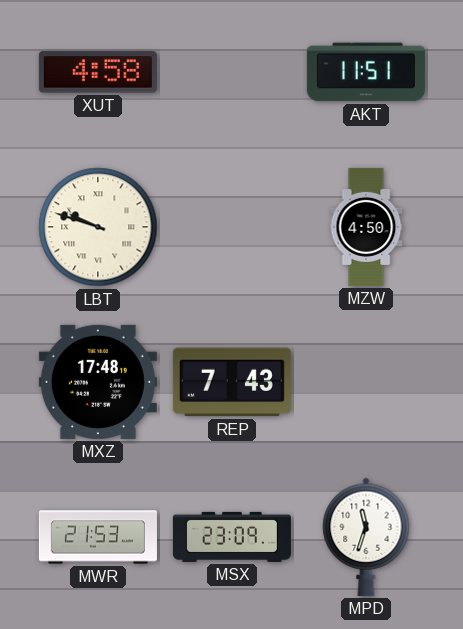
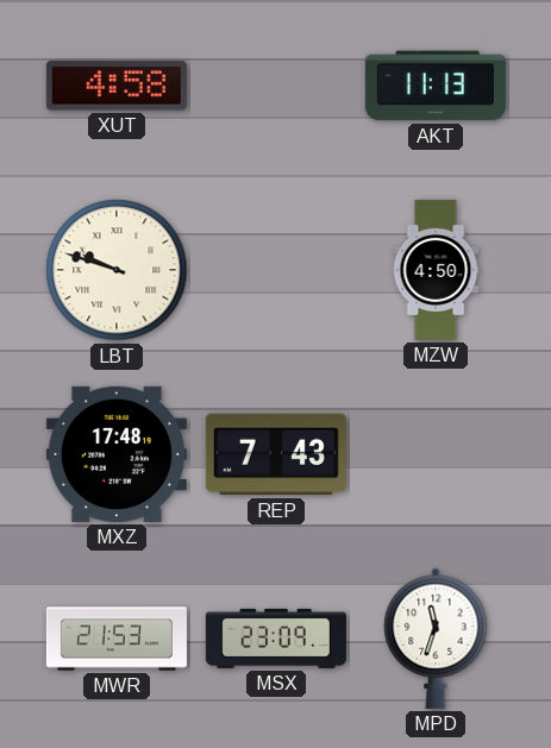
AKT: 11:51 -> 11:13 (436, 86)
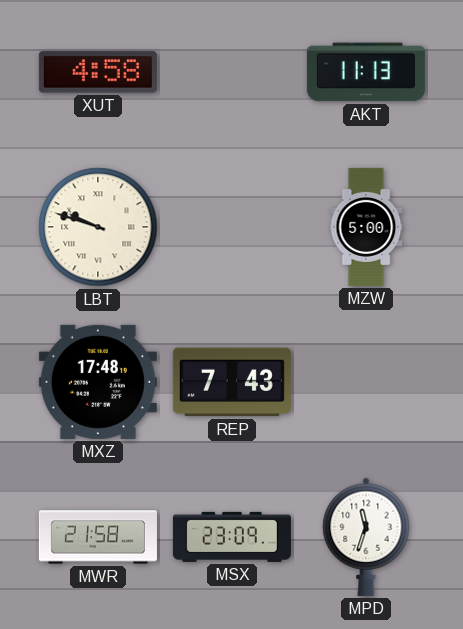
MZW: 4:50 -> 5:00 (366, 227)
MWR: 21:53 -> 21:58 (98, 537)
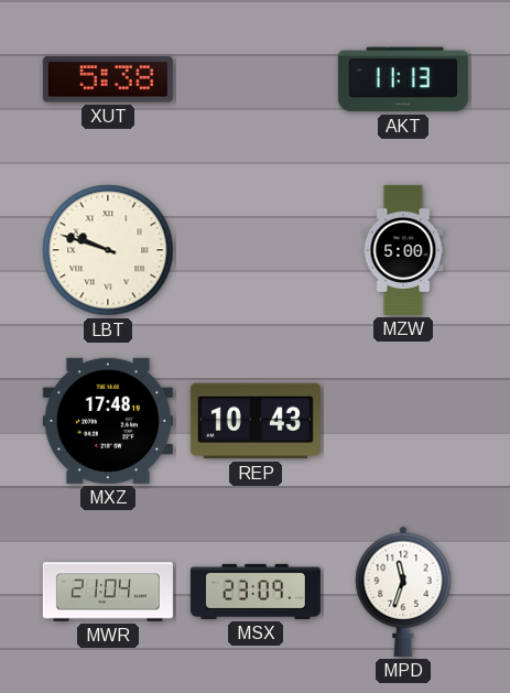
XUT: 4:58 -> 5:38 (108, 79)
REP: 7:43 -> 10:43 (256, 421)
MWR: 21:58 -> 21:04 (108, 592)
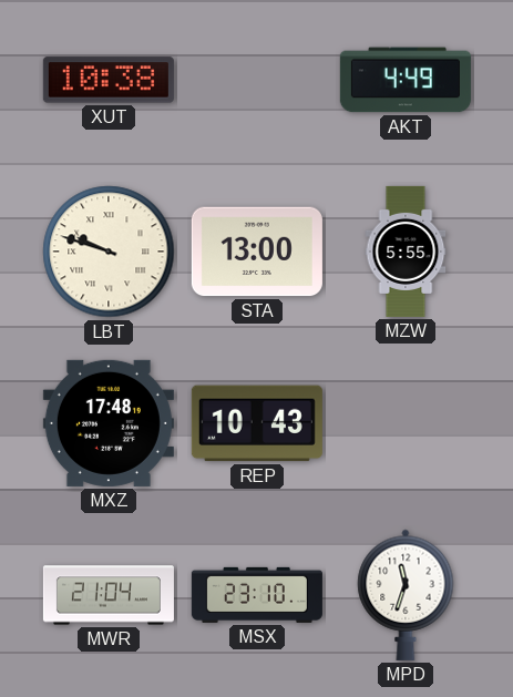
XUT: 5:38 -> 10:38 (109, 80)
AKT: 11:13 -> 4:49 (406, 80)
STA: none -> 13:00 (257, 252)
MZW: 5:00 -> 5:55 (406, 252)
MSX: 23:09 -> 23:10 (257, 595)
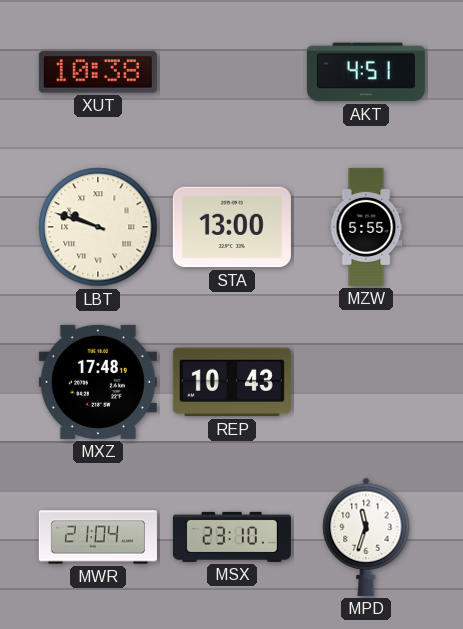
AKT: 4:49 -> 4:51 (366, 72)
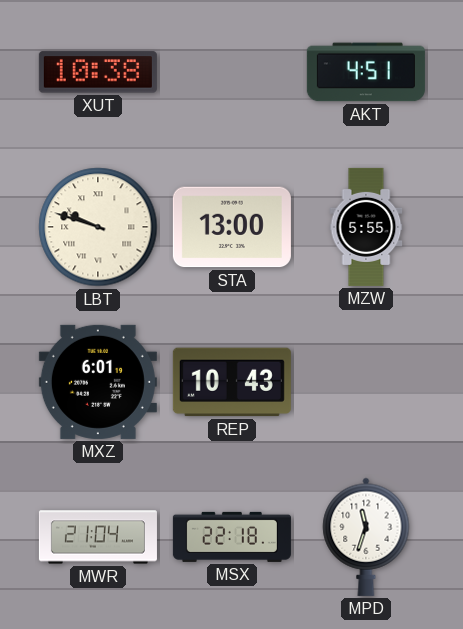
MXZ: 17:48 -> 6:01 (98, 382)
MSX: 23:10 -> 22:18 (232, 537)
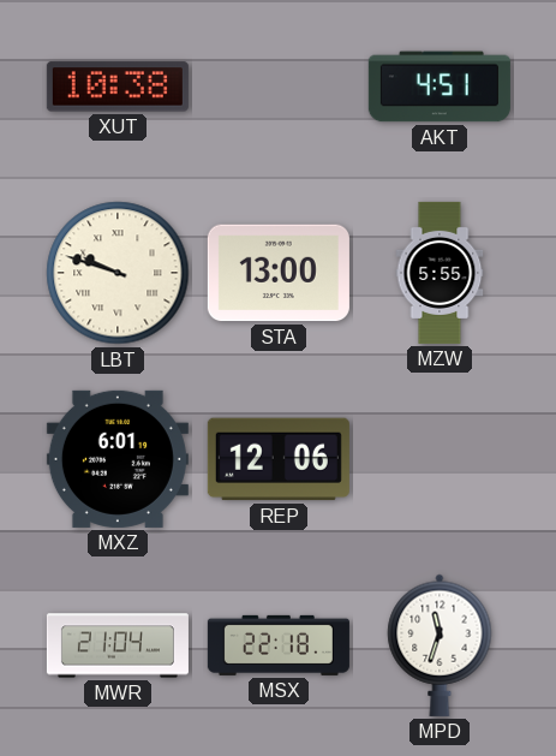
REP: 10:43 -> 12:06 (279, 459)
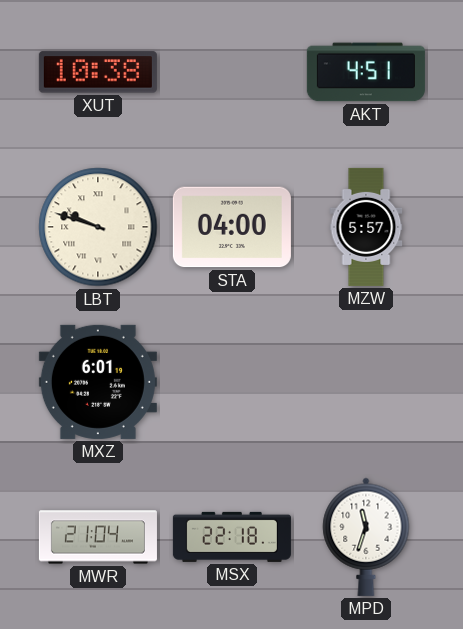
STA: 13:00 -> 04:00 (232, 227)
MZW: 5:55 -> 5:57 (366, 227)
REP: 12:06 -> none (279, 459)
